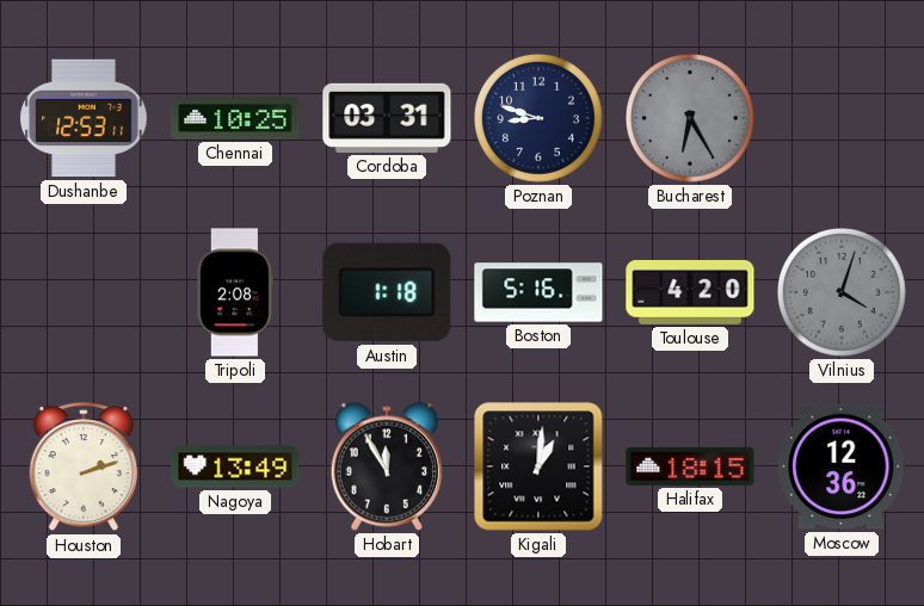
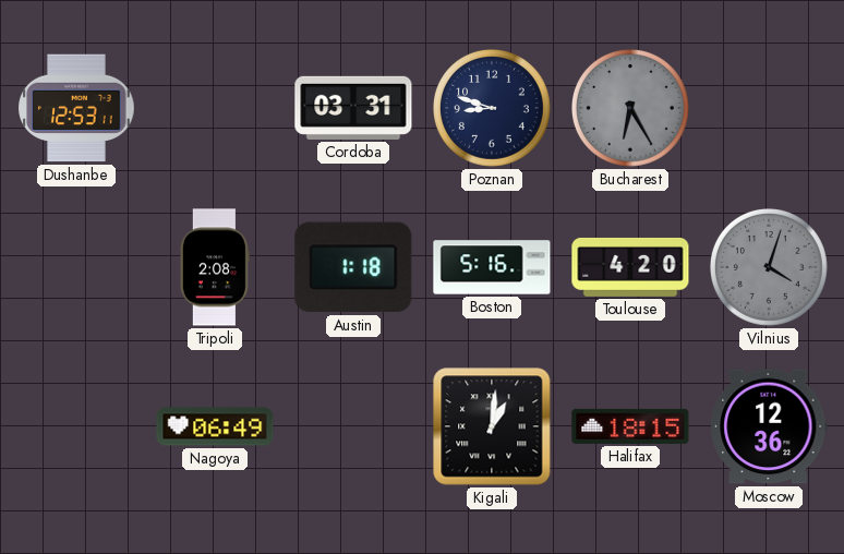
Chennai: 10:25 -> none (235, 118)
Houston: 2:12 -> none (84, 468)
Nagoya: 13:49 -> 06:49 (215, 426)
Hobart: 11:55 -> none (387, 466)
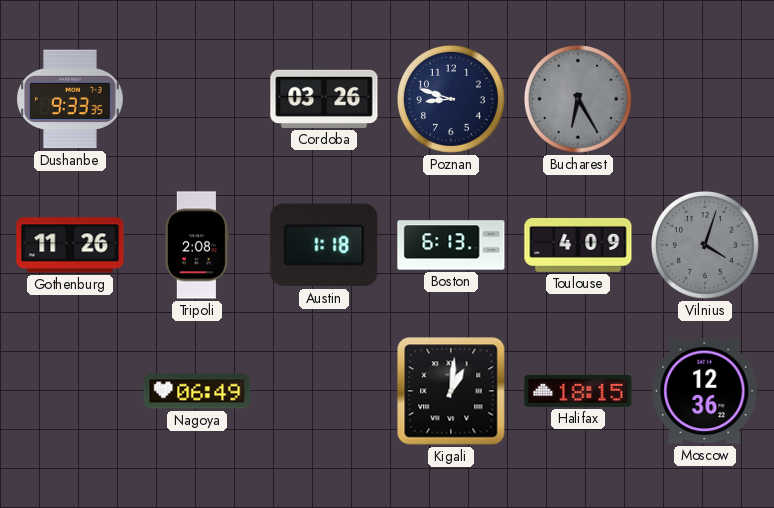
Dushanbe: 12:53 -> 9:33 (70, 99)
Cordoba: 03:31 -> 03:26 (324, 99)
Gothenburg: none -> 11:26 (70, 245)
Boston: 5:16 -> 6:13 (451, 245)
Toulouse: 4:20 -> 4:09 (578, 245)
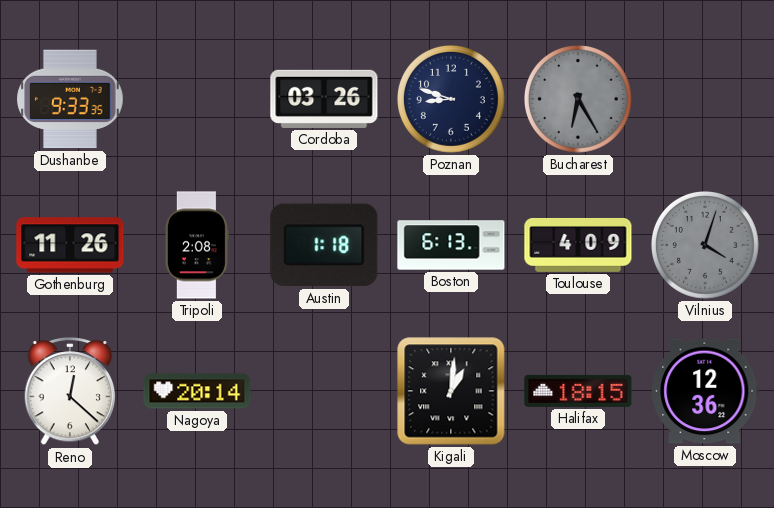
Reno: none -> 12:22 (70, 392)
Nagoya: 06:49 -> 20:14 (197, 391)
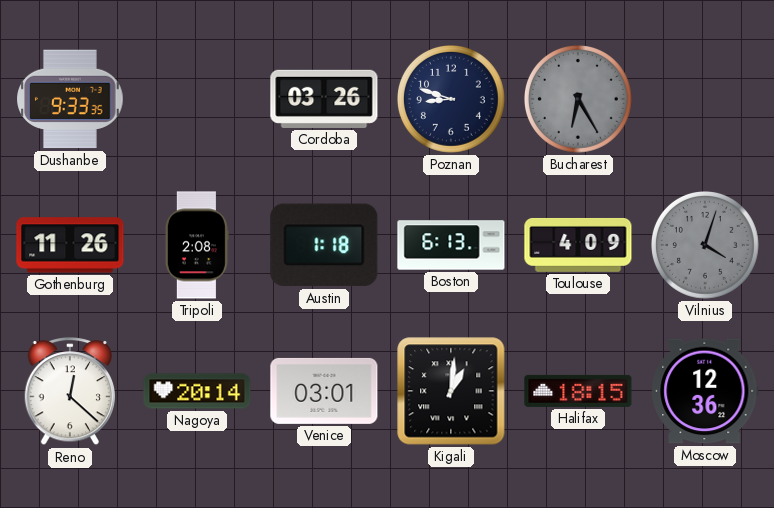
Venice: none -> 03:01 (324, 391)
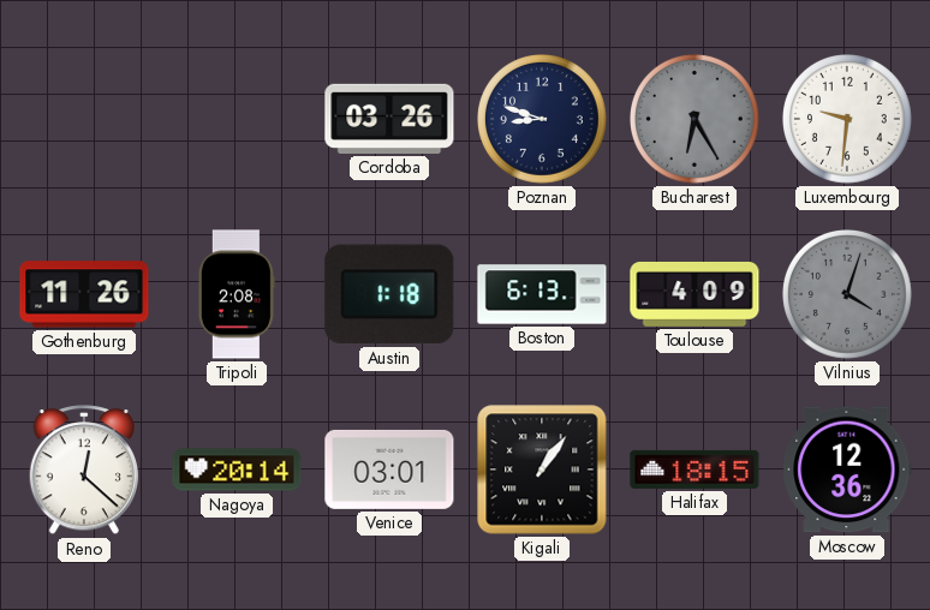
Dushanbe: 9:33 -> none (70, 99)
Luxembourg: none -> 9:31 (848, 120)
Kigali: 1:01 -> 1:06 (542, 470)
